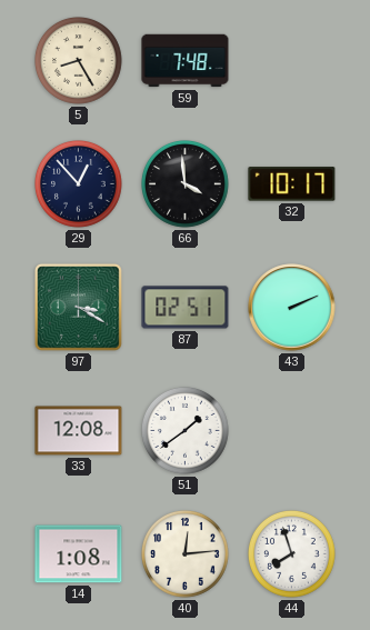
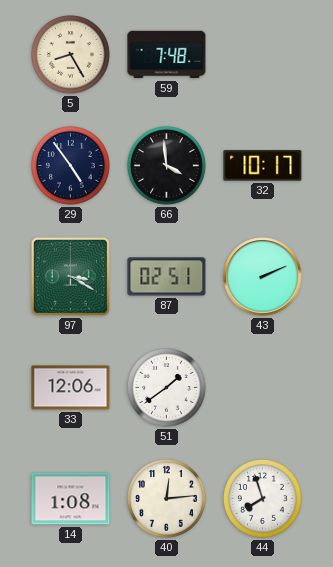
29: 12:53 -> 4:54 (71, 166)
33: 12:08 -> 12:06 (71, 388)
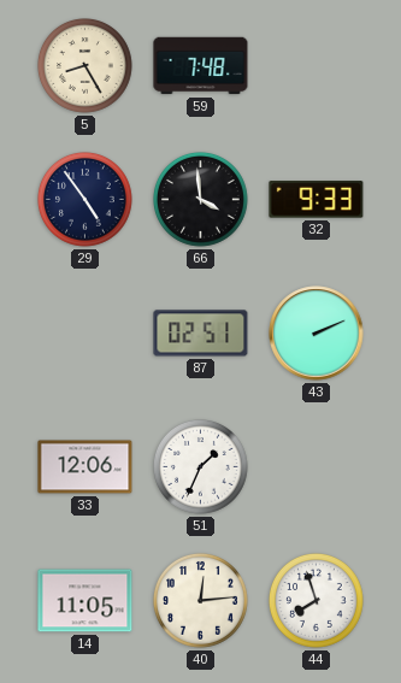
32: 10:17 -> 9:33 (317, 200)
97: 3:20 -> none (70, 276)
51: 1:39 -> 1:34 (201, 467)
14: 1:08 -> 11:05 (85, 601)
